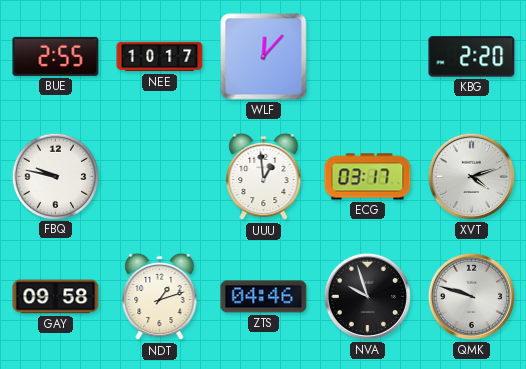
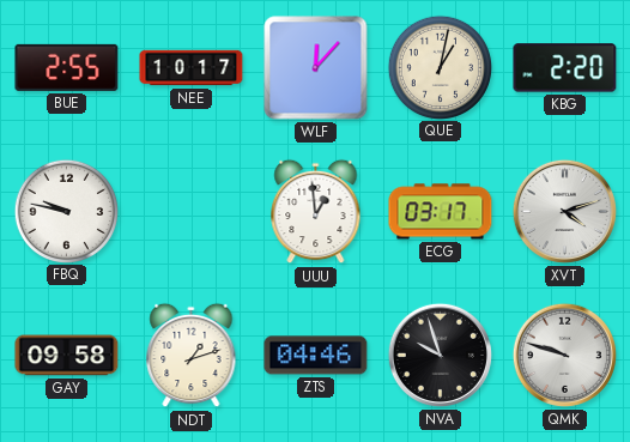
QUE: none -> 1:02 (440, 67)
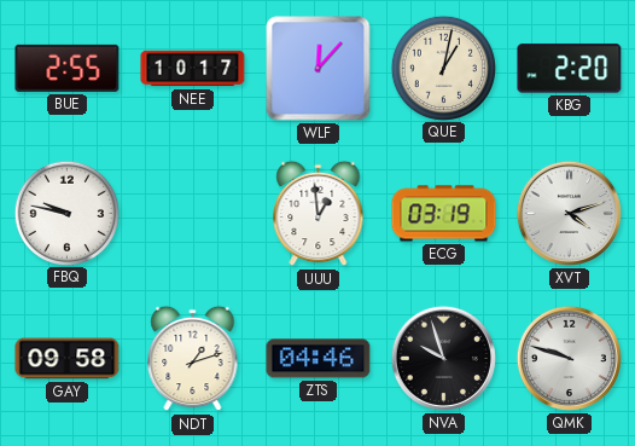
ECG: 03:17 -> 03:19 (444, 214)
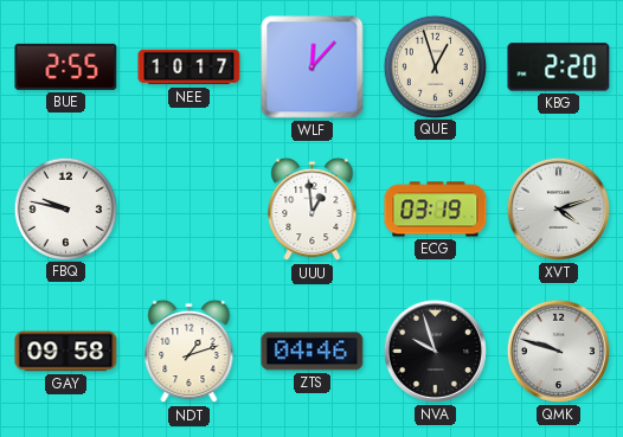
QUE: 1:02 -> 12:57 (435, 66)
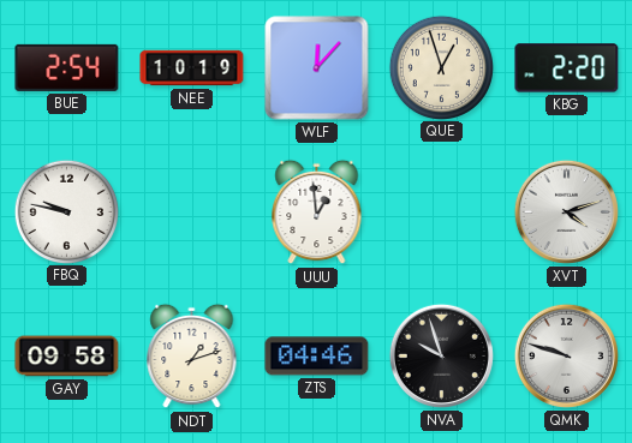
BUE: 2:55 -> 2:54 (67, 67)
NEE: 10:17 -> 10:19 (192, 68)
ECG: 03:19 -> none (436, 210)
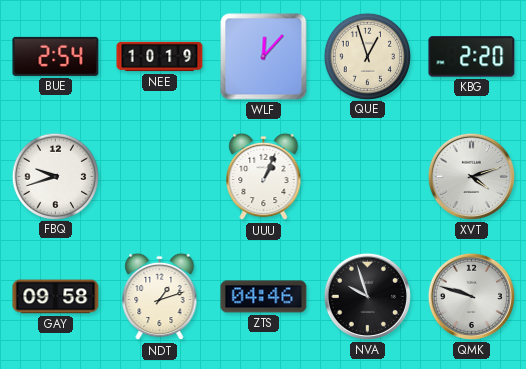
FBQ: 9:47 -> 9:42 (55, 176)
UUU: 12:59 -> 1:04 (264, 177)
